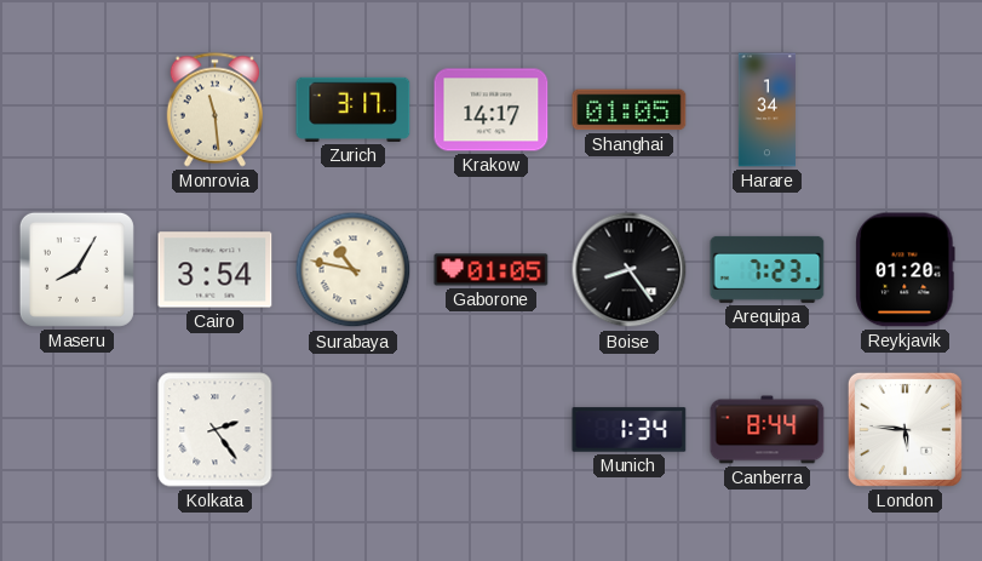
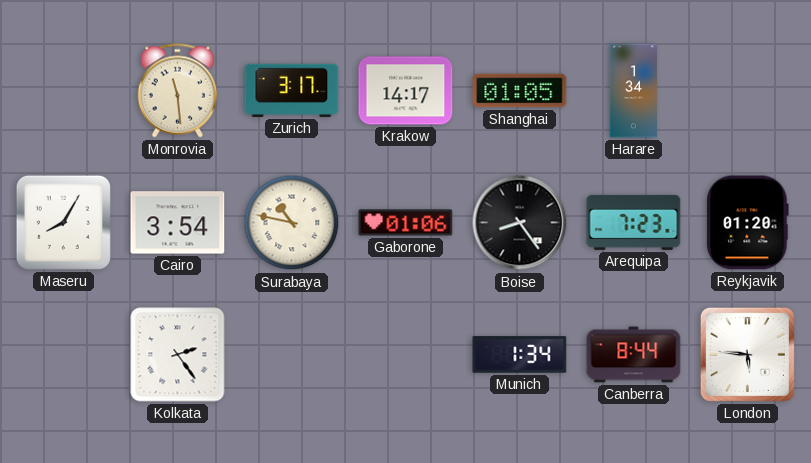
Gaborone: 01:05 -> 01:06 (406, 223)
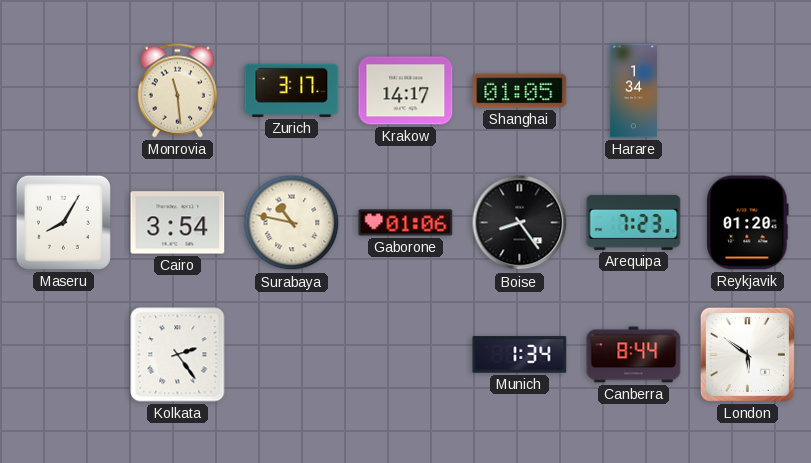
London: 5:46 -> 5:51 (747, 354)
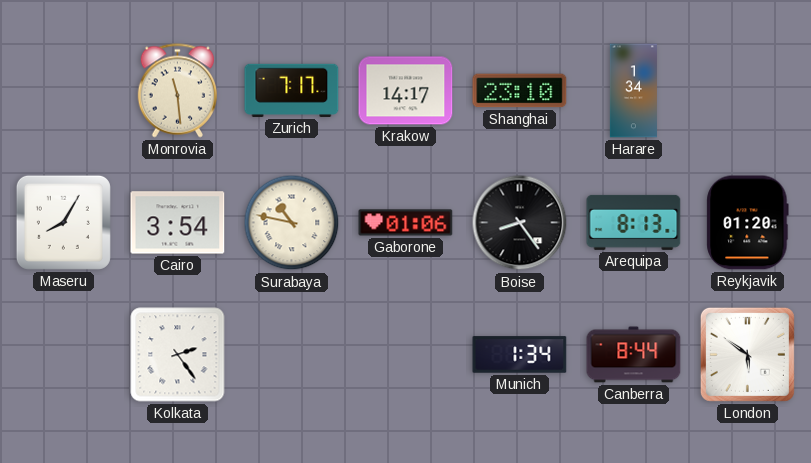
Zurich: 3:17 -> 7:17 (292, 90)
Shanghai: 01:05 -> 23:10 (520, 91)
Arequipa: 7:23 -> 8:13 (634, 222)
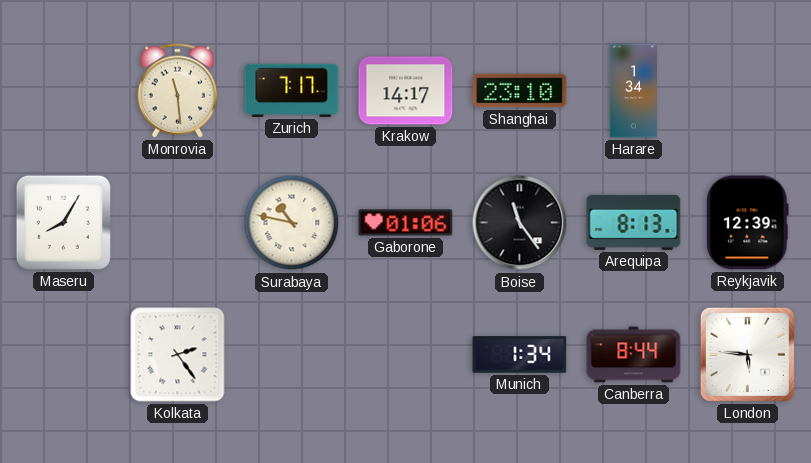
Cairo: 3:54 -> none (178, 223)
Boise: 8:24 -> 11:24 (520, 223)
Reykjavik: 01:20 -> 12:39 (748, 223)
London: 5:51 -> 5:46 (747, 354)
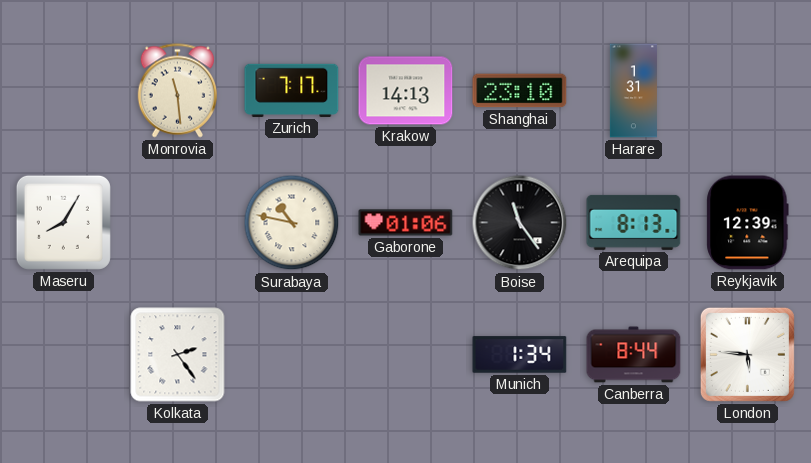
Krakow: 14:17 -> 14:13 (406, 91)
Harare: 1:34 -> 1:31 (633, 91)
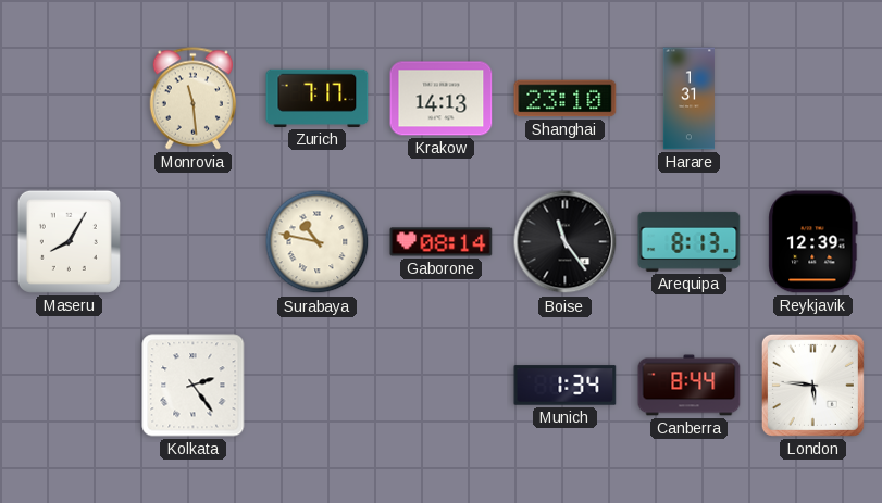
Gaborone: 01:06 -> 08:14 (442, 242)
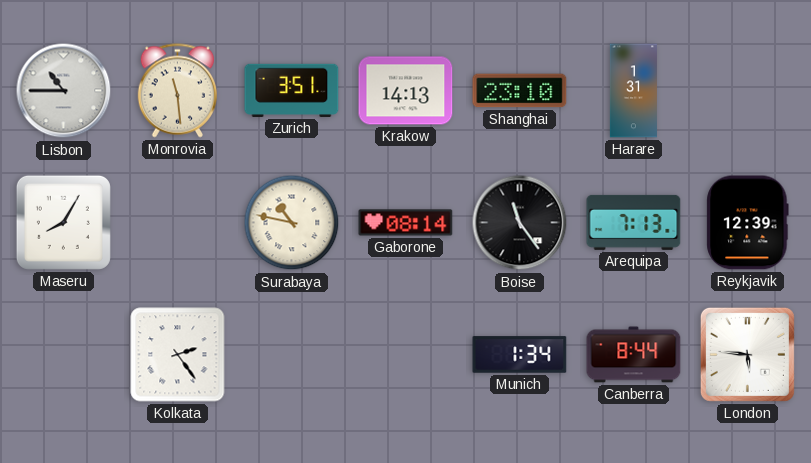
Lisbon: none -> 10:45 (64, 91)
Zurich: 7:17 -> 3:51 (292, 90)
Arequipa: 8:13 -> 7:13 (634, 222)
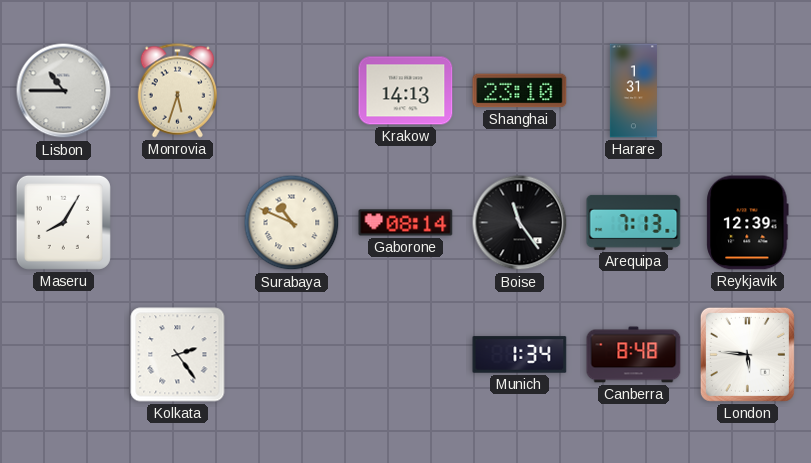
Monrovia: 11:29 -> 5:33 (177, 91)
Zurich: 3:51 -> none (292, 90)
Surabaya: 10:47 -> 10:49 (292, 223)
Canberra: 8:44 -> 8:48 (634, 355)
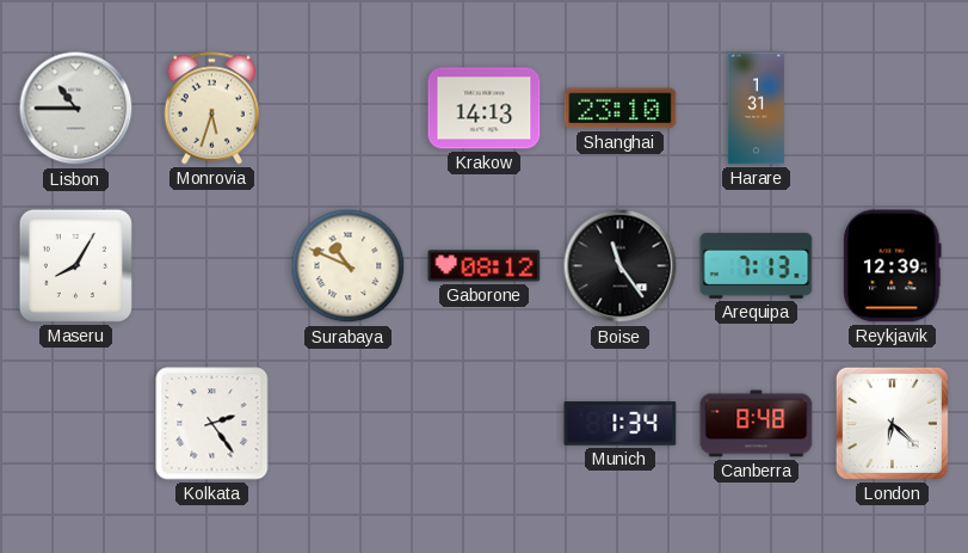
Gaborone: 08:14 -> 08:12 (485, 266)
London: 5:46 -> 6:22 (892, 423)
